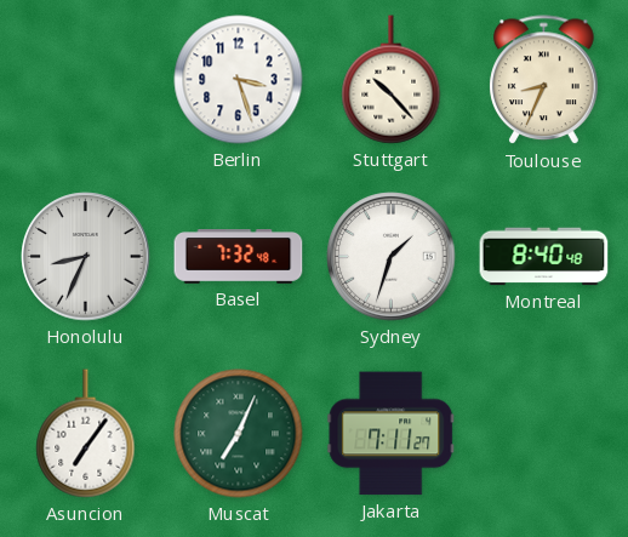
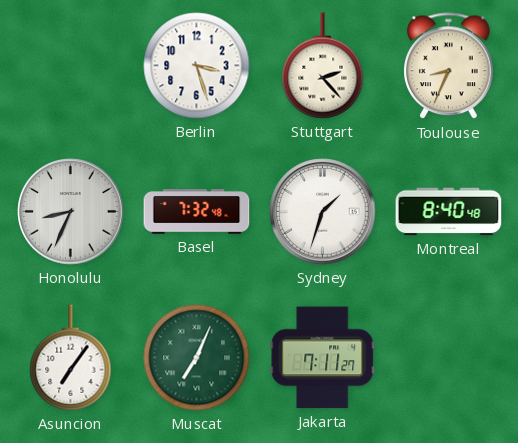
Stuttgart: 10:23 -> 2:23 (323, 66)
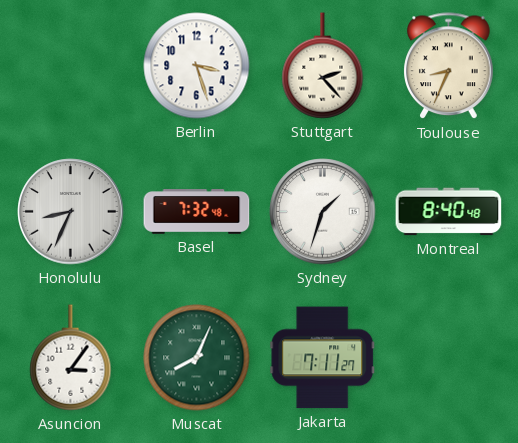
Asuncion: 7:06 -> 3:06 (71, 358)
Muscat: 7:04 -> 8:04 (197, 358)
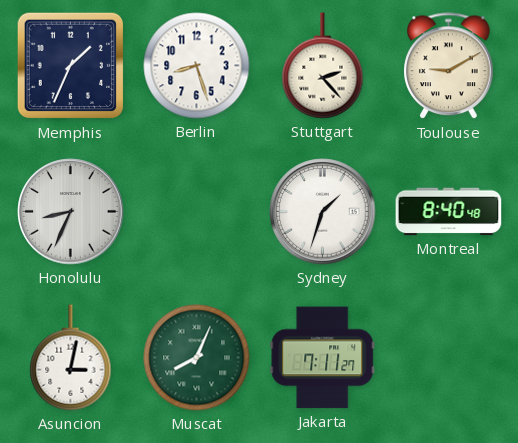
Memphis: none -> 1:34 (71, 66)
Berlin: 3:27 -> 8:27 (197, 66)
Toulouse: 8:34 -> 9:10 (449, 66)
Basel: 7:32 -> none (197, 212)
Asuncion: 3:06 -> 3:02 (71, 358)
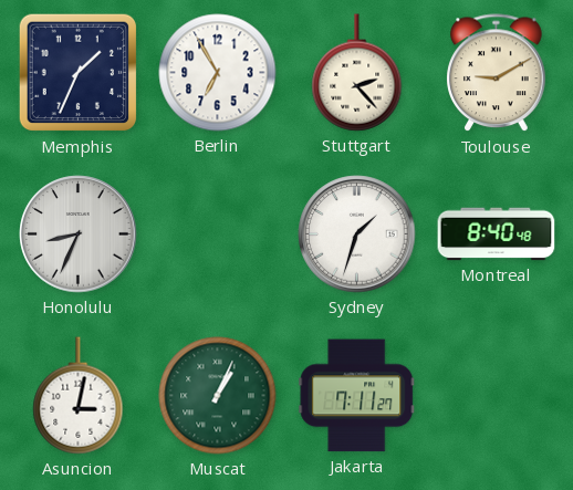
Berlin: 8:27 -> 6:55 (218, 73)
Muscat: 8:04 -> 1:04 (218, 396)
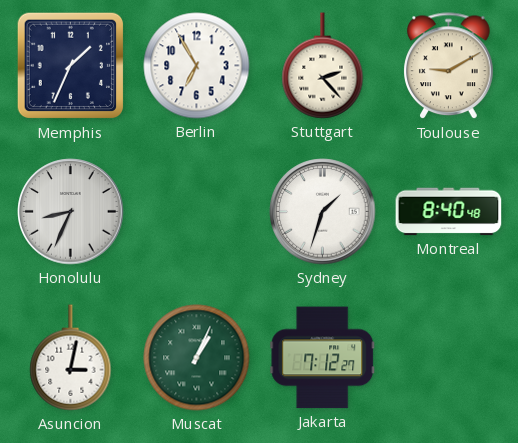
Jakarta: 7:11 -> 7:12 (323, 358)
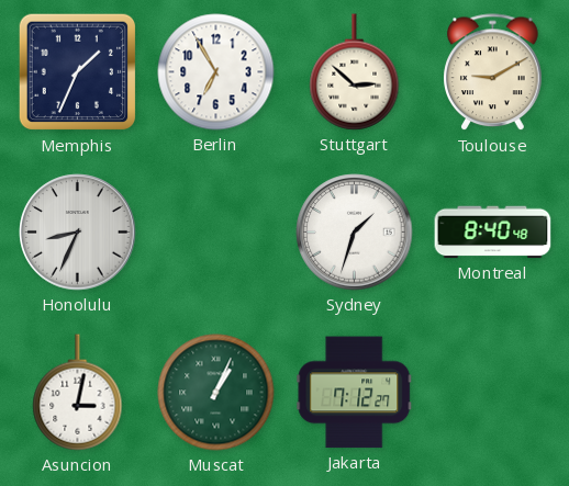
Stuttgart: 2:23 -> 2:52 (355, 72)
